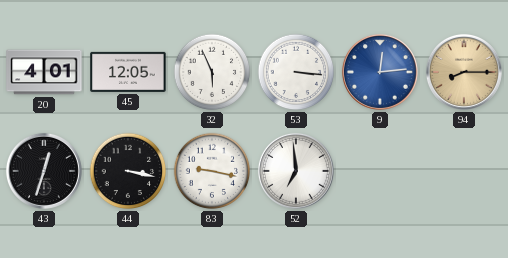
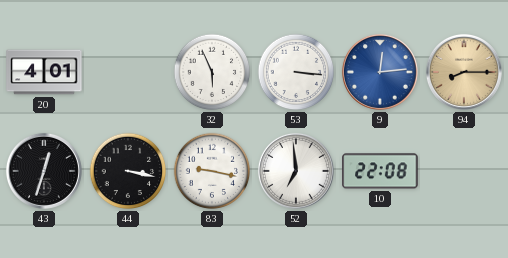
45: 12:05 -> none (128, 72)
10: none -> 22:08 (380, 171)
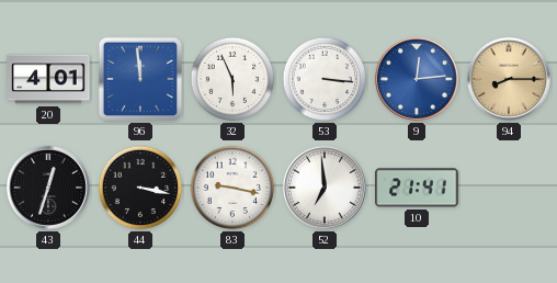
96: none -> 11:59 (140, 79)
10: 22:08 -> 21:41 (417, 188)
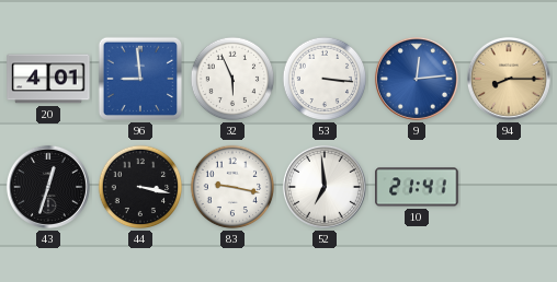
96: 11:59 -> 8:59 (140, 79)
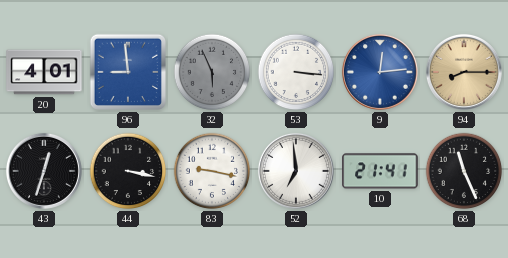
32 dial: white -> grey (212, 72)
68: none -> 11:26 (464, 171)
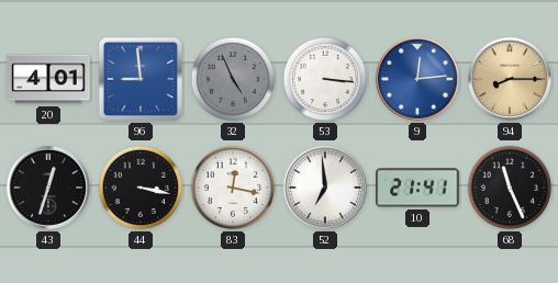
32: 5:56 -> 4:56 (233, 79)
83: 9:17 -> 12:17 (233, 188)
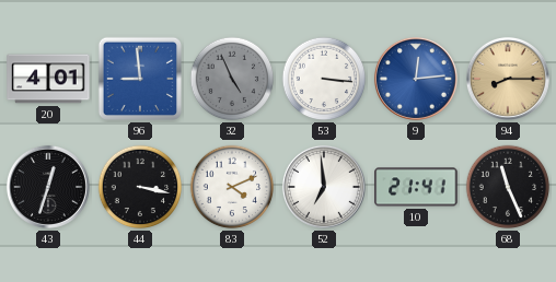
83: 12:17 -> 4:11 (232, 187)
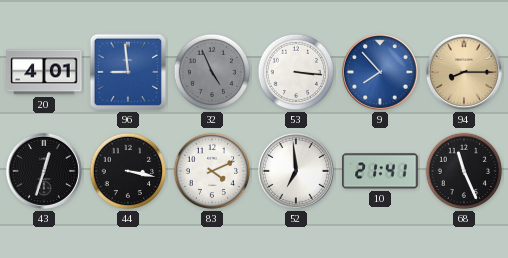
9: 12:14 -> 7:53 (380, 72)
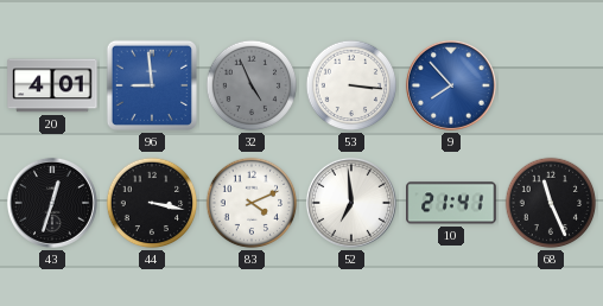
94: 8:15 -> none (464, 72)
